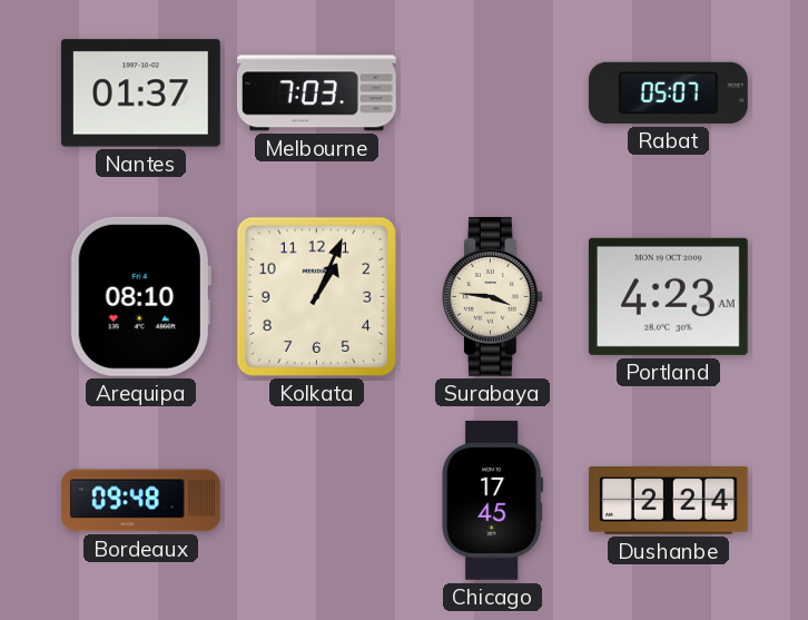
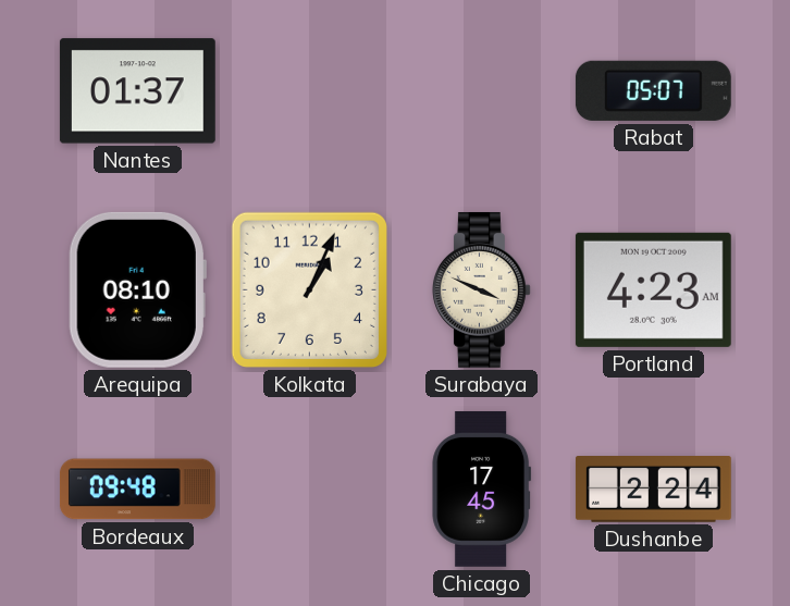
Melbourne: 7:03 -> none (316, 94)
Surabaya: 3:46 -> 3:49 (481, 289)
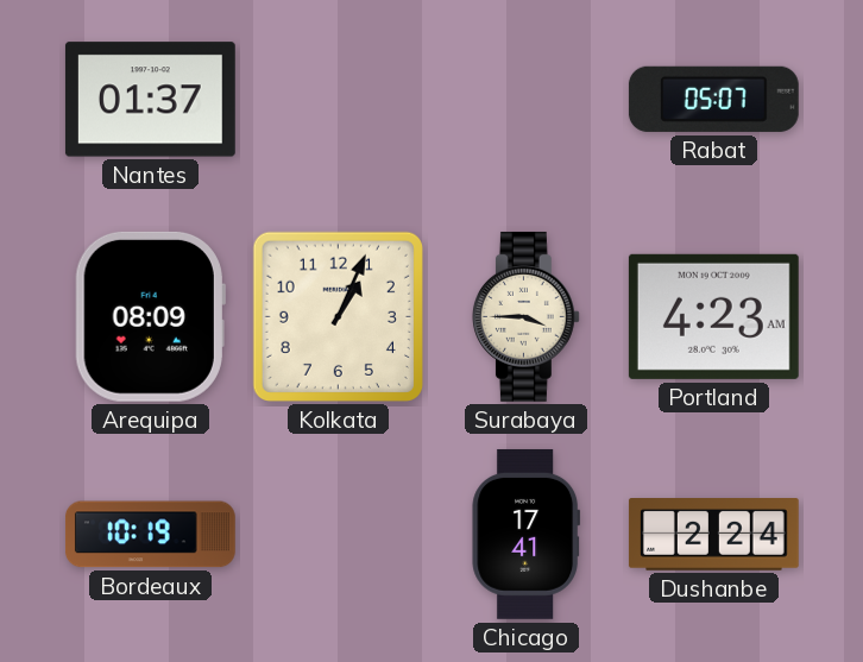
Arequipa: 08:10 -> 08:09 (150, 316)
Surabaya: 3:49 -> 3:45 (525, 316)
Bordeaux: 09:48 -> 10:19 (150, 535)
Chicago: 17:45 -> 17:41 (527, 534)
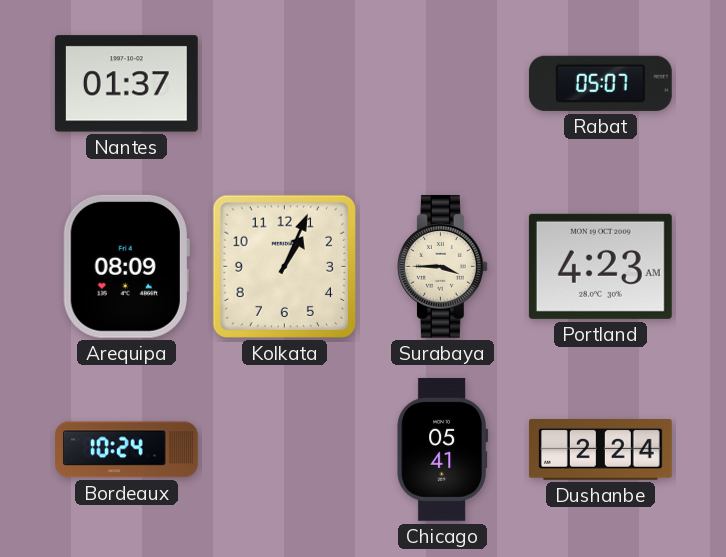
Bordeaux: 10:19 -> 10:24 (126, 450)
Chicago: 17:41 -> 05:41 (443, 449)
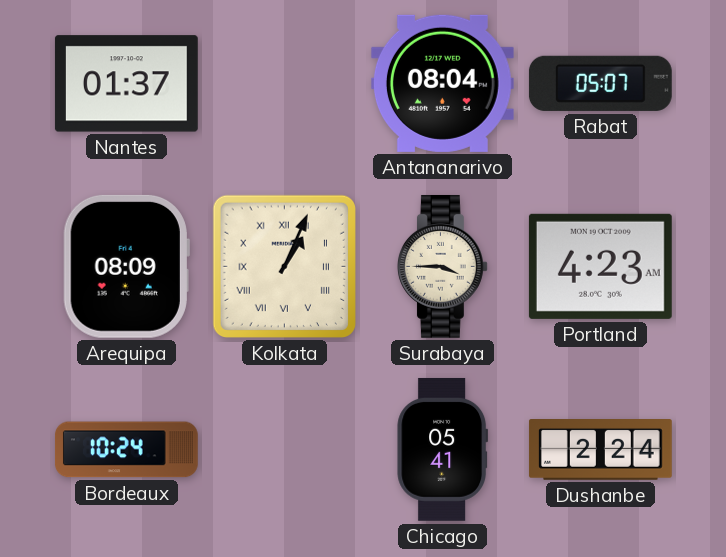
Antananarivo: none -> 08:04 (442, 83)
Kolkata numerals: Arabic -> Roman (284, 266)
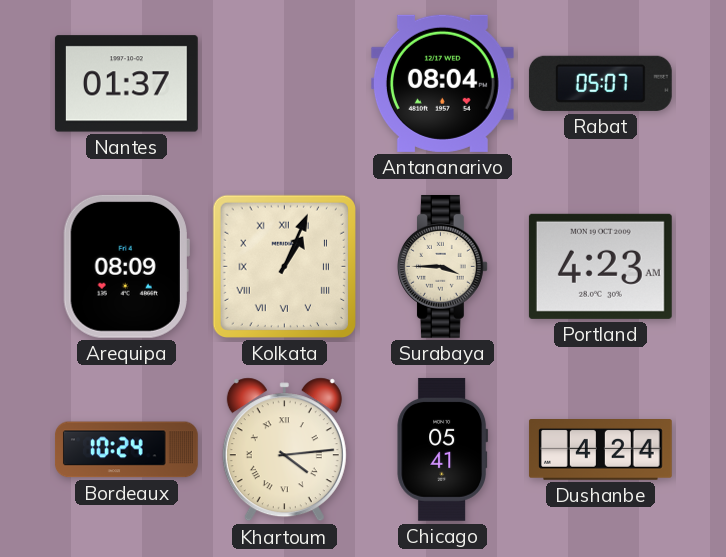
Khartoum: none -> 4:14 (284, 450)
Dushanbe: 2:24 -> 4:24 (600, 450)
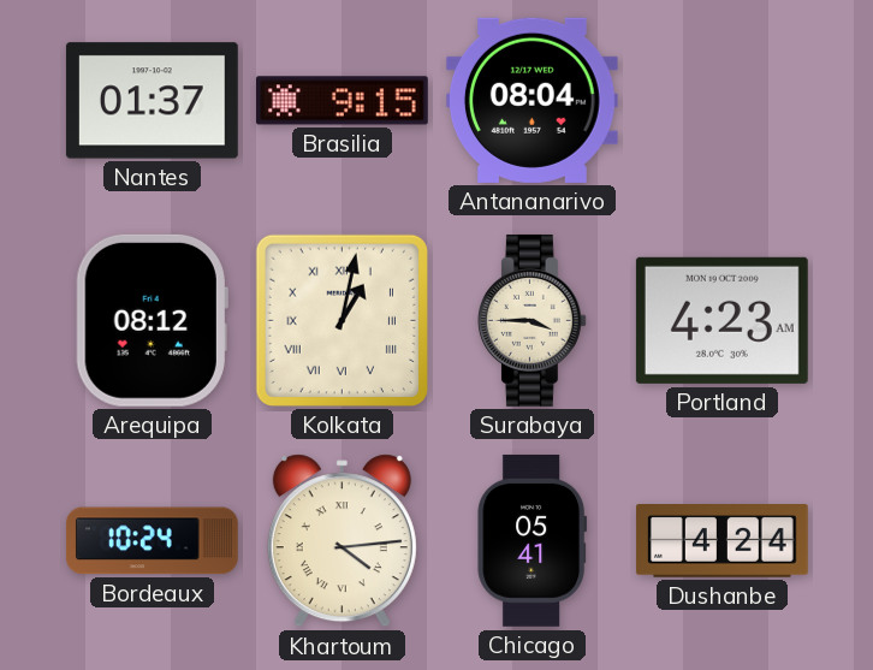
Brasilia: none -> 9:15 (342, 101)
Rabat: 05:07 -> none (600, 83)
Arequipa: 08:09 -> 08:12 (152, 320)
Kolkata: 1:04 -> 1:02 (342, 320)
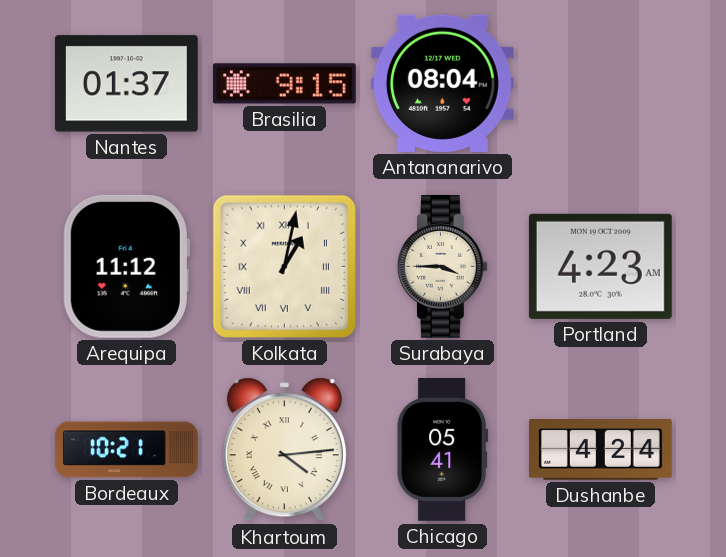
Arequipa: 08:12 -> 11:12 (126, 266)
Bordeaux: 10:24 -> 10:21 (126, 450)
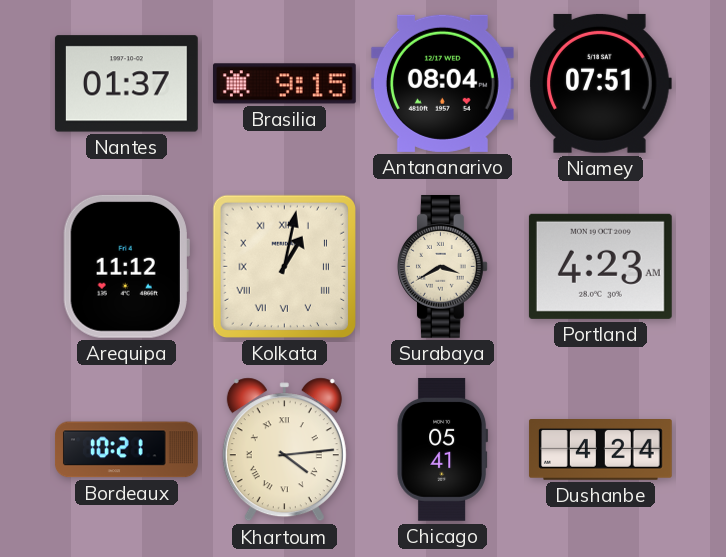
Niamey: none -> 07:51 (600, 83)
Surabaya: 3:45 -> 3:40 (442, 266)
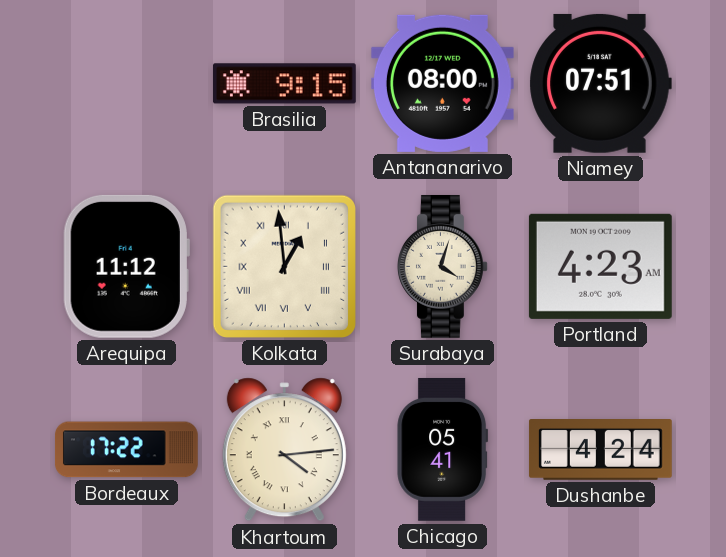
Nantes: 01:37 -> none (126, 84)
Antananarivo: 08:04 -> 08:00 (442, 83)
Kolkata: 1:02 -> 12:59 (284, 266)
Surabaya: 3:40 -> 4:03 (442, 266)
Bordeaux: 10:21 -> 17:22 (126, 450)
